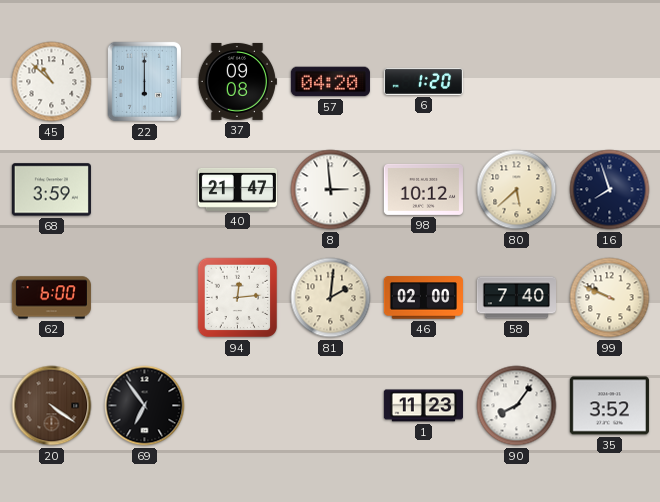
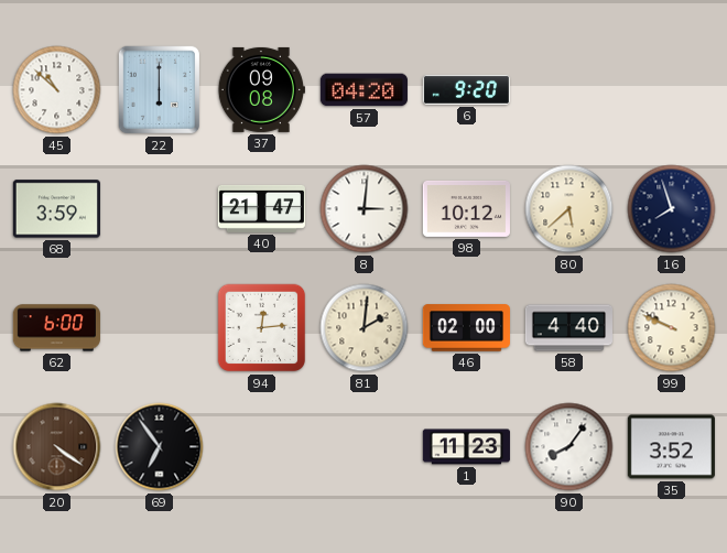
6: 1:20 -> 9:20 (466, 89)
8: 2:59 -> 3:01 (365, 209)
58: 7:40 -> 4:40 (568, 328)
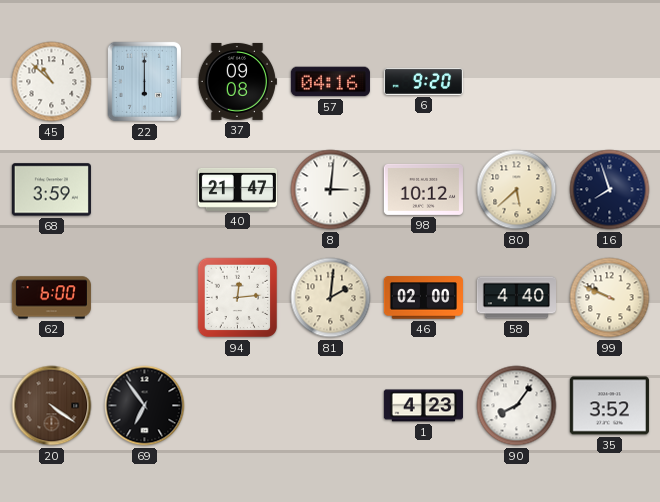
57: 04:20 -> 04:16 (330, 82)
1: 11:23 -> 4:23 (423, 406)
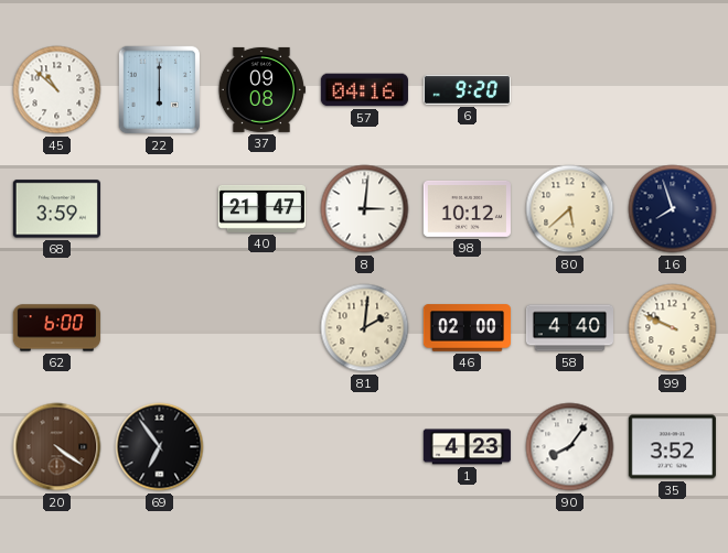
94: 12:14 -> none (238, 298)
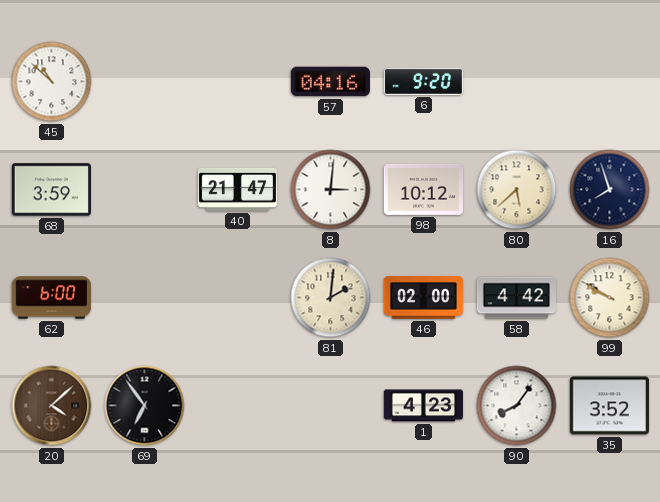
22: 6:00 -> none (160, 90)
37: 09:08 -> none (261, 89)
58: 4:40 -> 4:42 (516, 298)
99: 9:49 -> 9:50 (610, 298)
20: 4:21 -> 4:08 (52, 406)
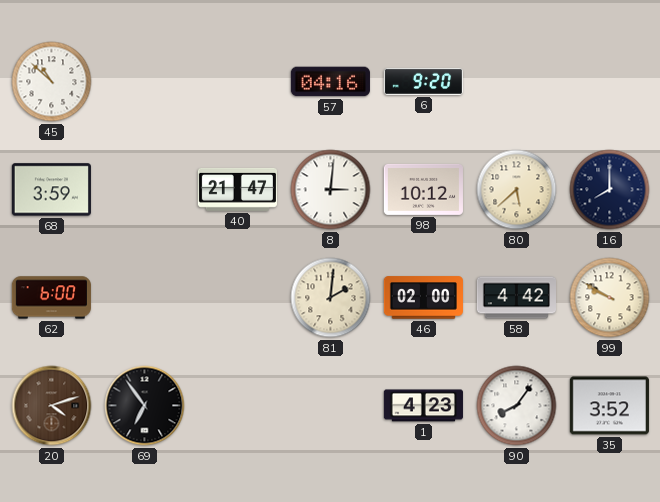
16: 7:57 -> 8:00 (610, 190)
20: 4:08 -> 4:12 (52, 406)
